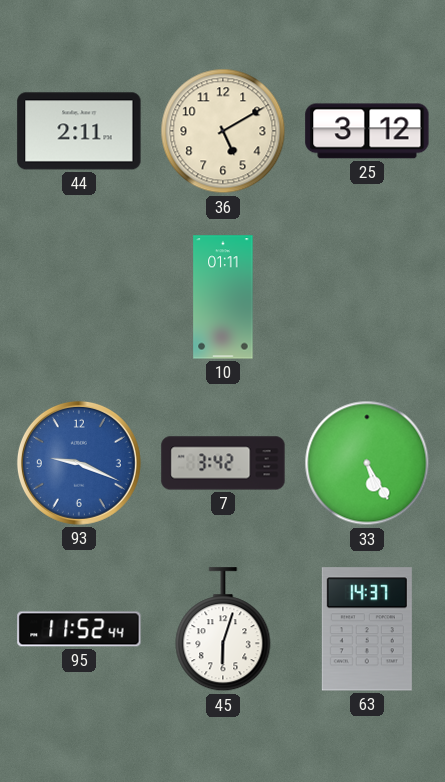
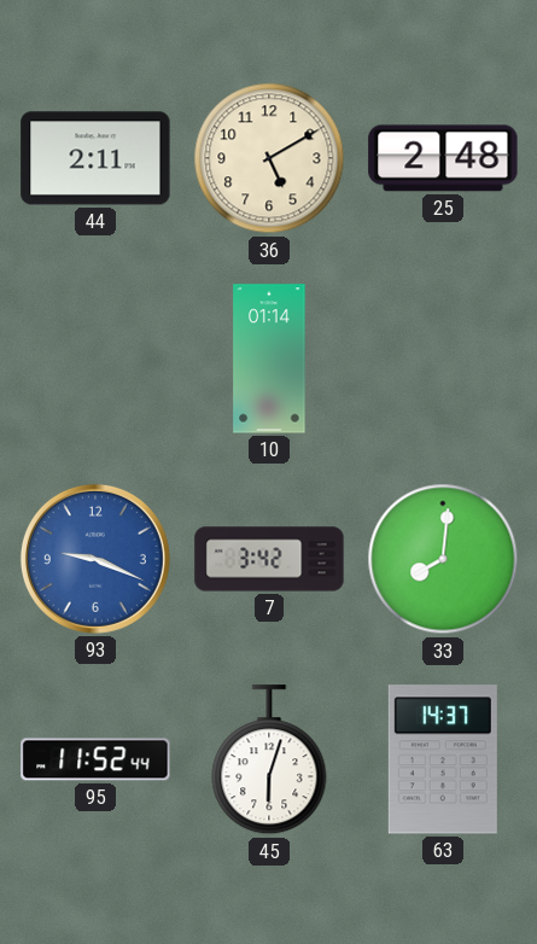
25: 3:12 -> 2:48 (443, 158)
10: 01:11 -> 01:14 (269, 359)
33: 5:25 -> 8:01 (443, 559)
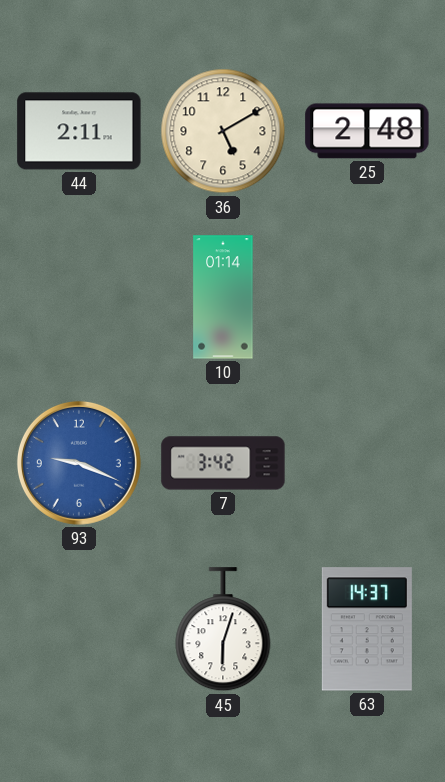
33: 8:01 -> none (443, 559)
95: 11:52 -> none (95, 759)
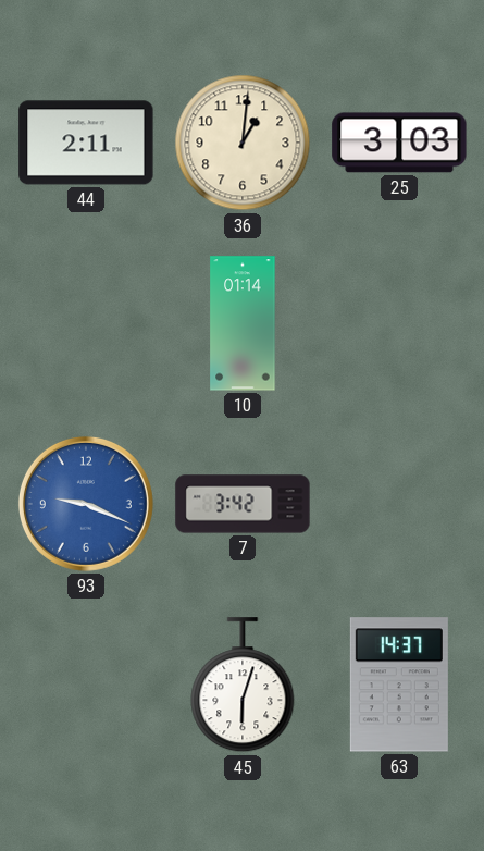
36: 5:10 -> 1:01 (243, 143)
25: 2:48 -> 3:03 (399, 143)
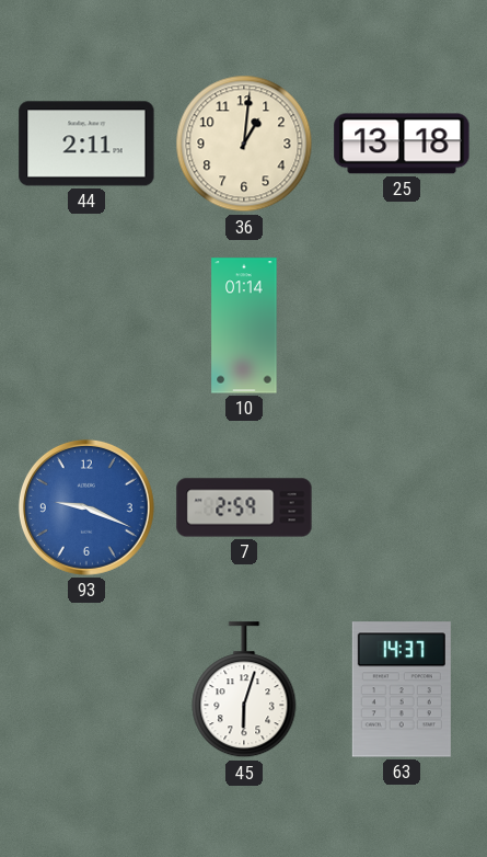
25: 3:03 -> 13:18 (402, 144)
7: 3:42 -> 2:59 (244, 507)
